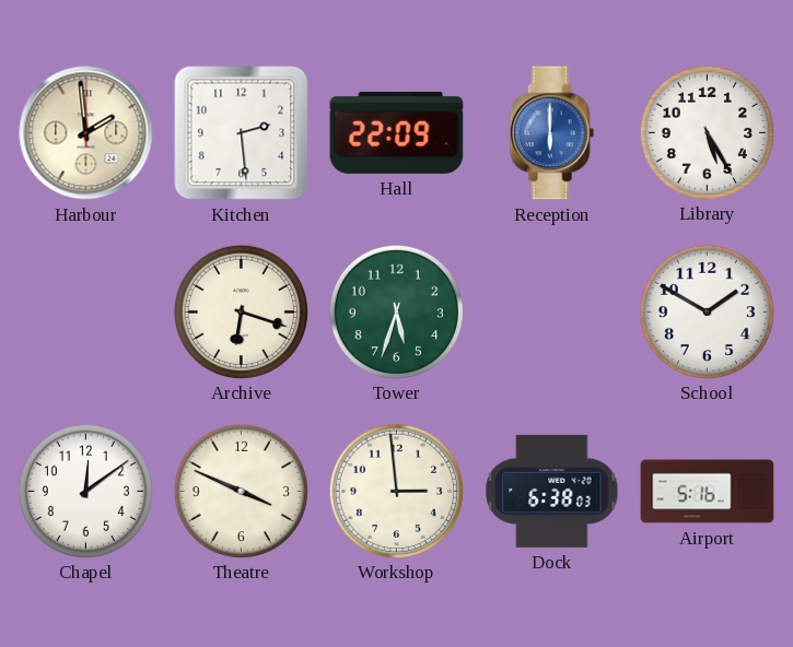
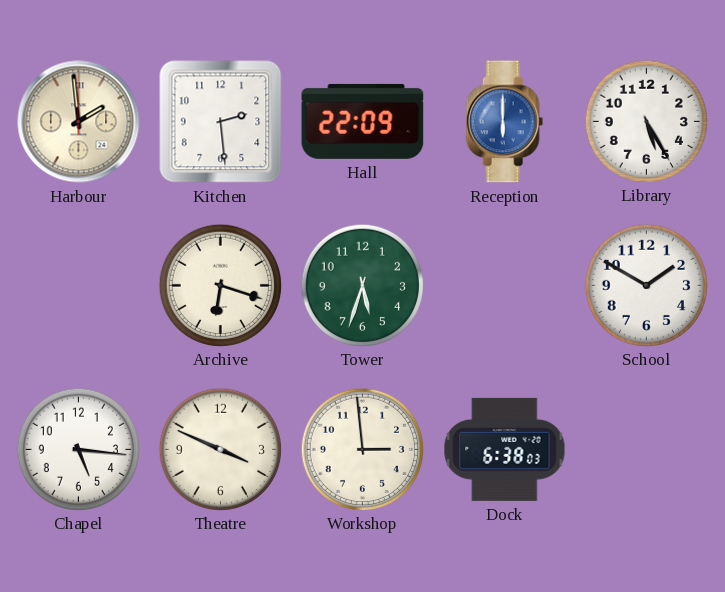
Chapel: 12:09 -> 5:16 (78, 449)
Airport: 5:16 -> none (708, 492)
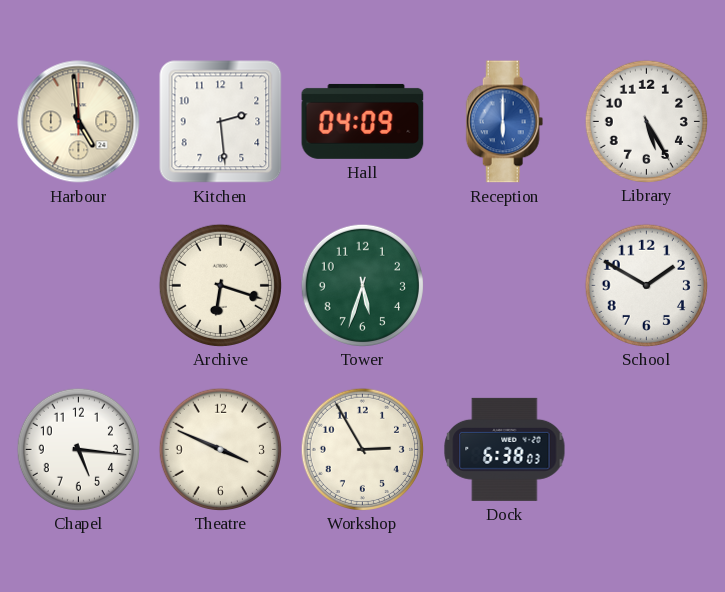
Harbour: 1:59 -> 4:59 (79, 122)
Hall: 22:09 -> 04:09 (363, 121)
Workshop: 2:59 -> 2:55 (362, 449)
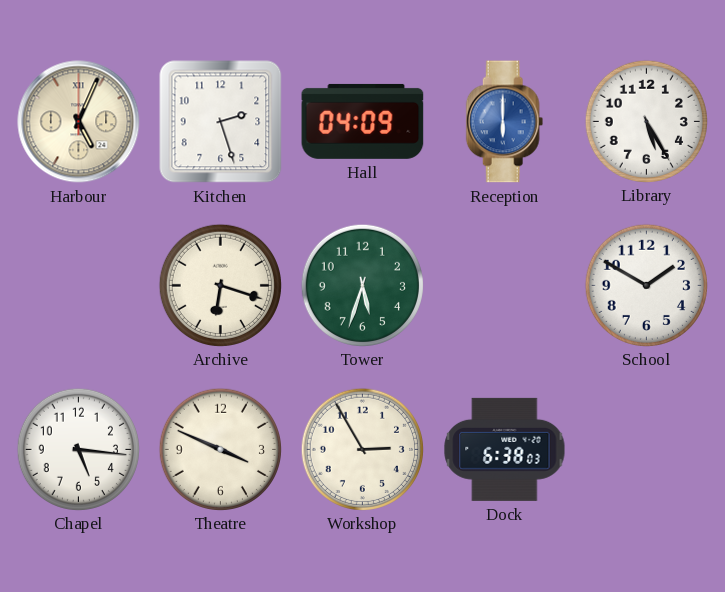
Harbour: 4:59 -> 5:04 (79, 122)
Kitchen: 2:29 -> 2:27 (221, 122)
